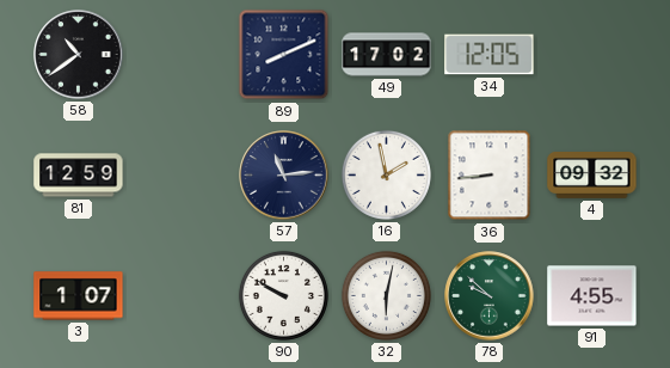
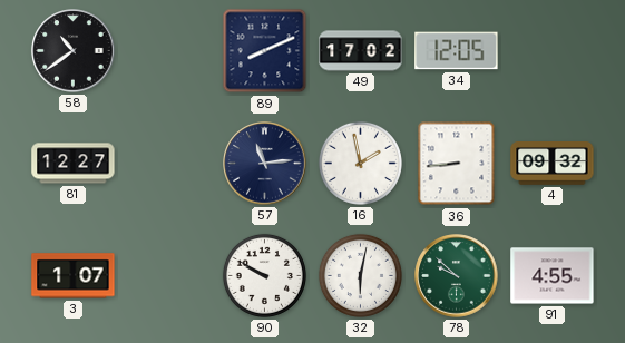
81: 12:59 -> 12:27 (74, 164)
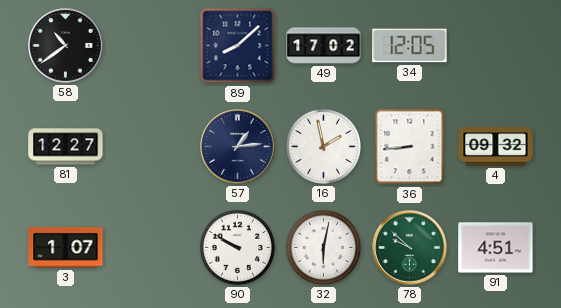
89: 8:11 -> 8:08 (238, 46)
57: 11:14 -> 1:14 (238, 147)
91: 4:55 -> 4:51 (496, 248)
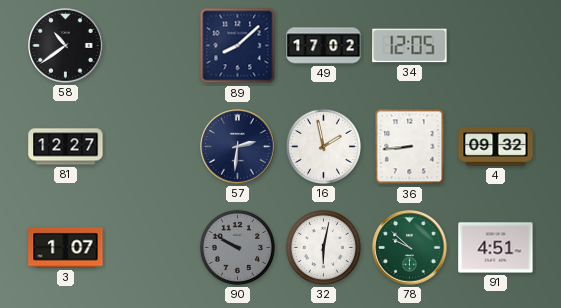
57: 1:14 -> 2:31 (238, 147)
90 dial: white -> grey (237, 247)
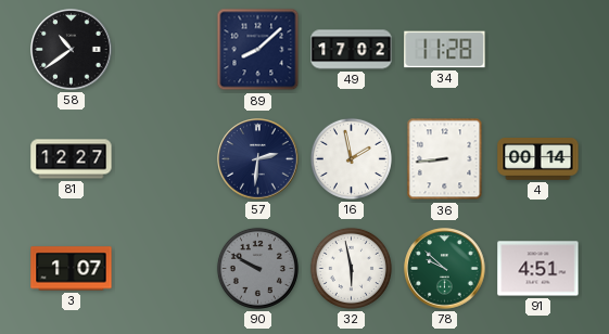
34: 12:05 -> 11:28 (445, 50)
4: 09:32 -> 00:14 (538, 159)
32: 6:02 -> 5:58 (351, 268)
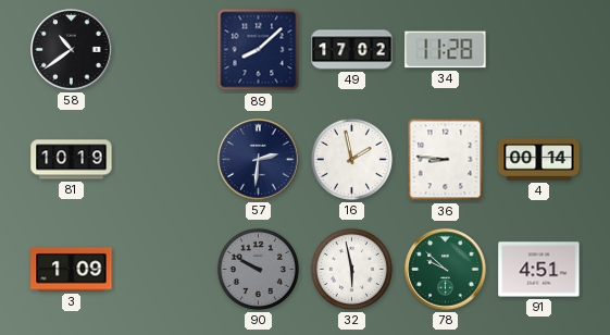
81: 12:27 -> 10:19 (72, 160)
36: 8:44 -> 8:46 (446, 160)
3: 1:07 -> 1:09 (72, 270)
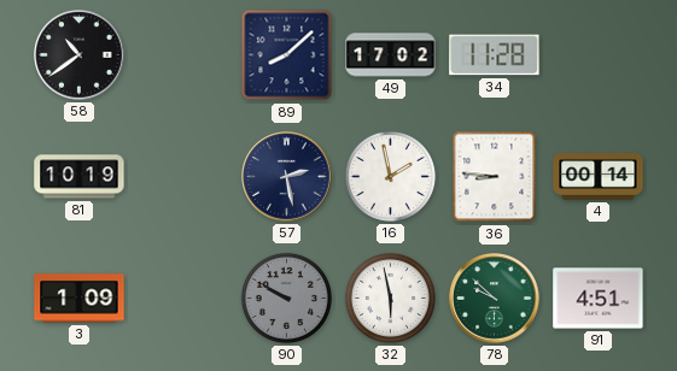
57: 2:31 -> 2:28 (287, 177)
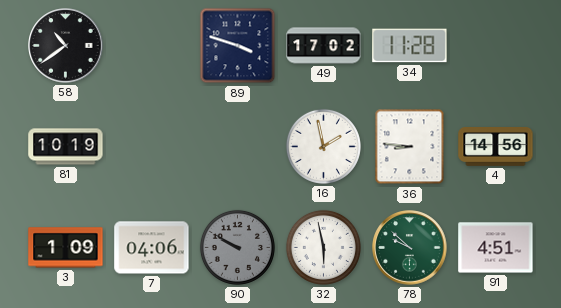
89: 8:08 -> 3:48 (238, 46)
57: 2:28 -> none (287, 177)
4: 00:14 -> 14:56 (496, 147)
7: none -> 04:06 (152, 248)
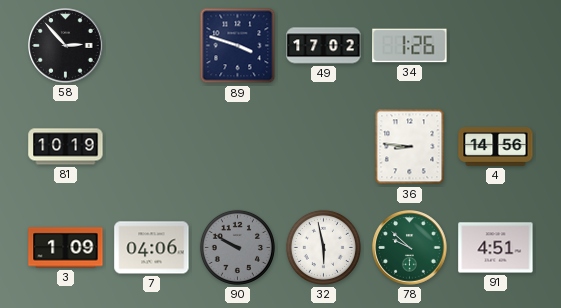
58: 10:39 -> 2:53 (66, 46)
34: 11:28 -> 1:26 (410, 46)
16: 1:58 -> none (323, 146)
